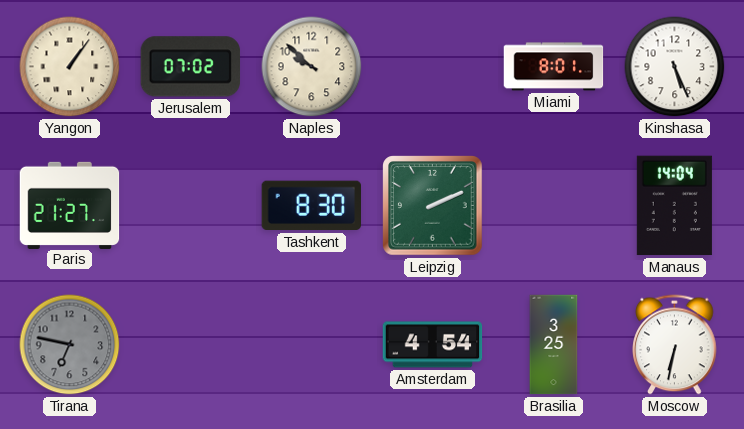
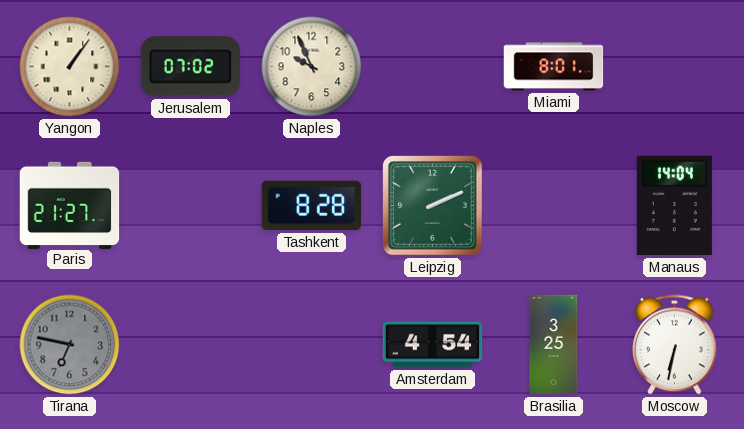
Naples: 9:52 -> 9:56 (312, 67)
Kinshasa: 5:26 -> none (675, 67)
Tashkent: 8:30 -> 8:28 (311, 206)
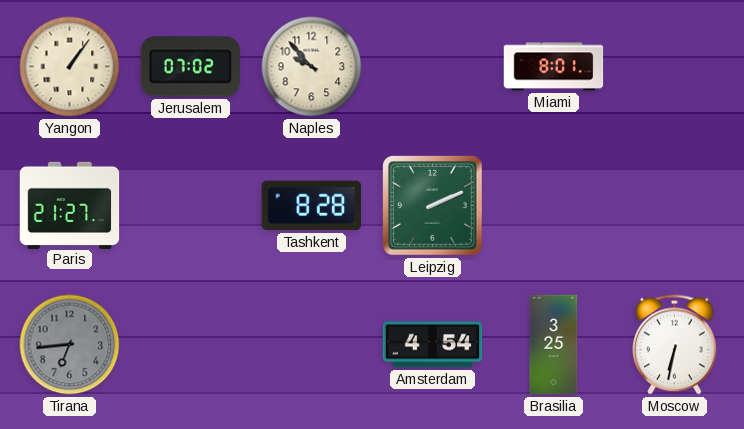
Naples: 9:56 -> 9:53 (312, 67)
Manaus: 14:04 -> none (674, 206)
Tirana: 6:47 -> 6:44 (70, 345)
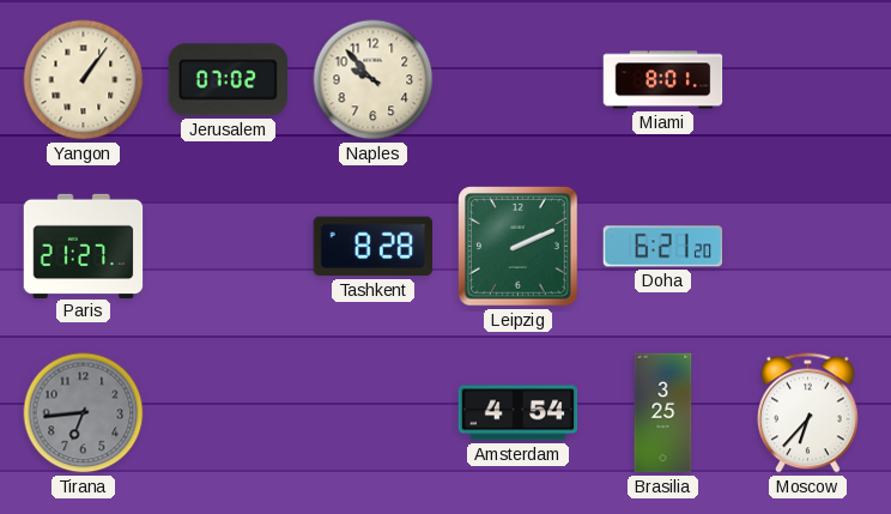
Doha: none -> 6:21 (663, 247)
Moscow: 6:32 -> 6:37 (808, 413)
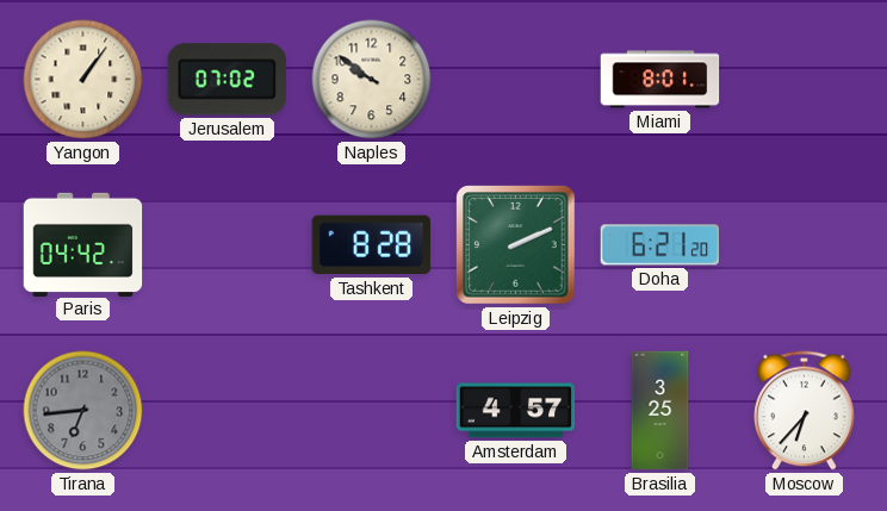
Naples: 9:53 -> 9:51 (372, 80)
Paris: 21:27 -> 04:42 (83, 244)
Amsterdam: 4:54 -> 4:57 (516, 411)
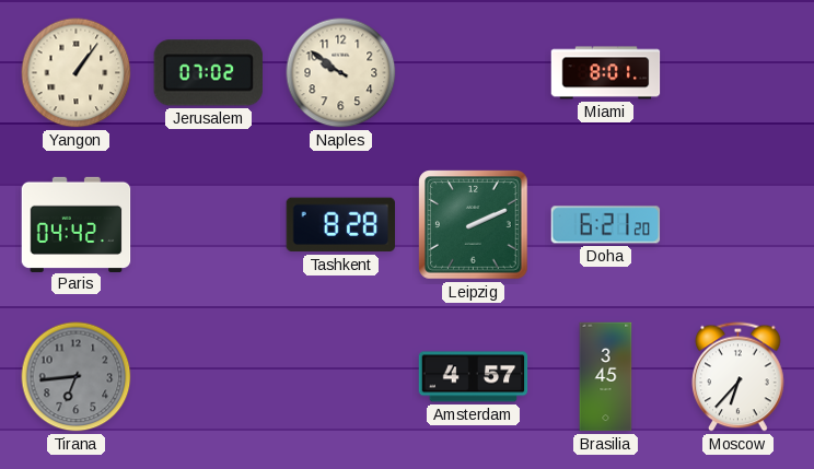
Brasilia: 3:25 -> 3:45 (606, 377)
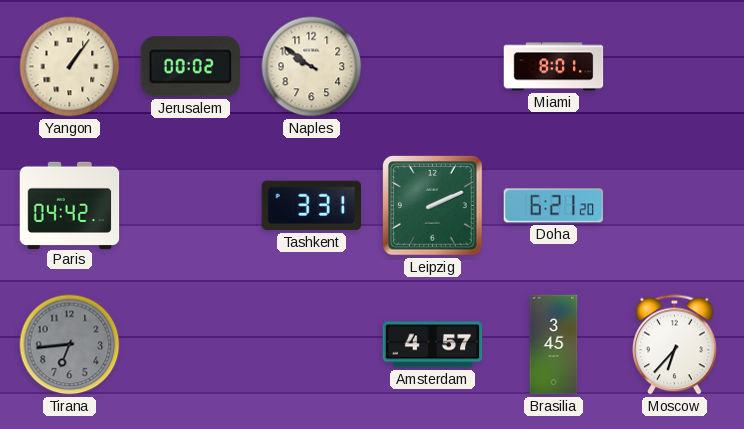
Jerusalem: 07:02 -> 00:02 (190, 67)
Tashkent: 8:28 -> 3:31 (311, 206)
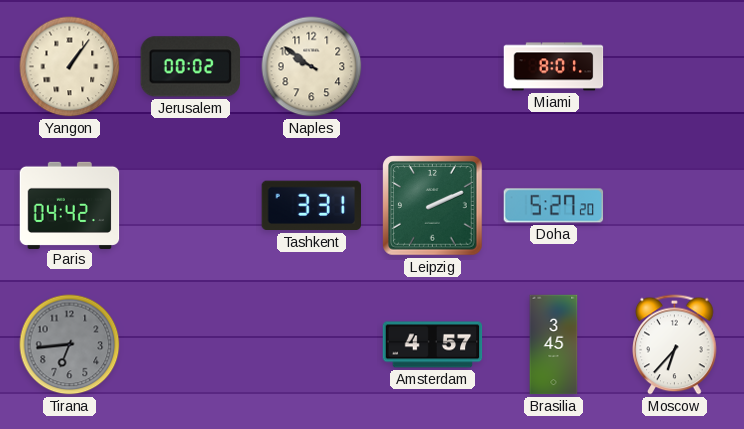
Doha: 6:21 -> 5:27 (554, 206)
